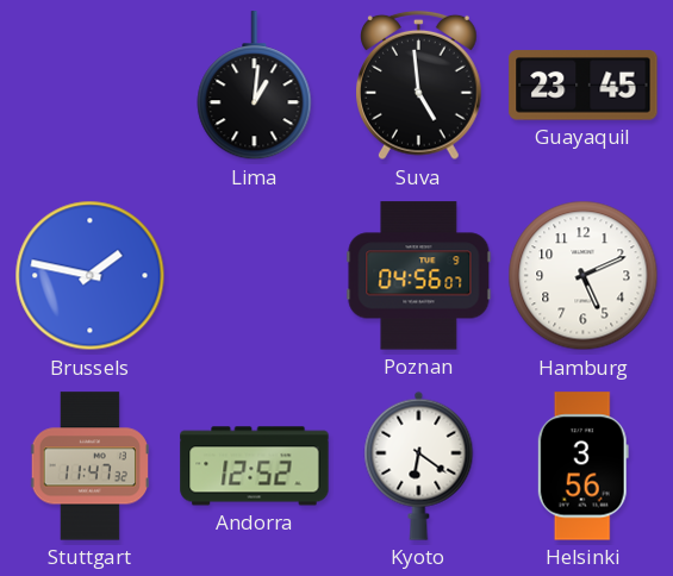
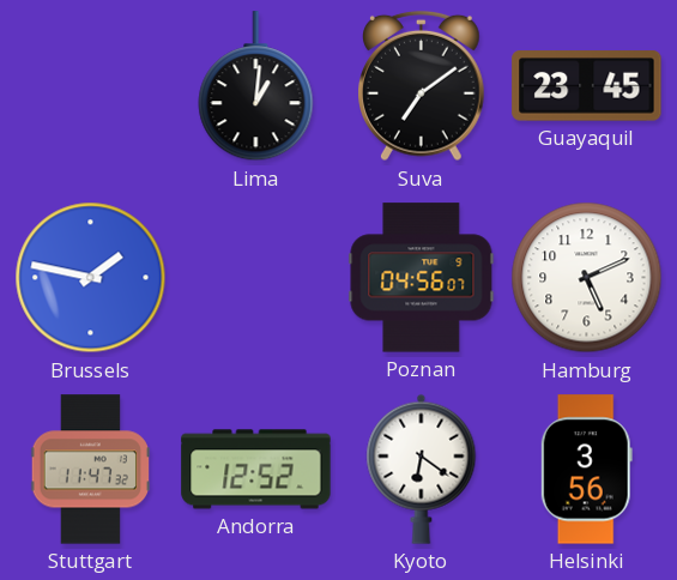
Suva: 4:59 -> 7:09 (422, 86)
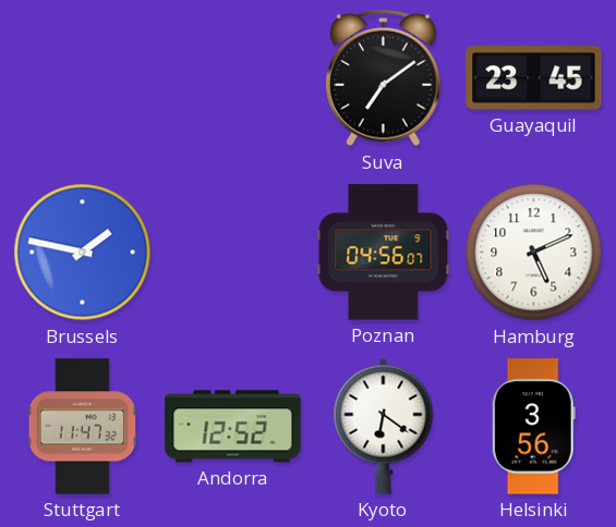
Lima: 1:01 -> none (256, 86)
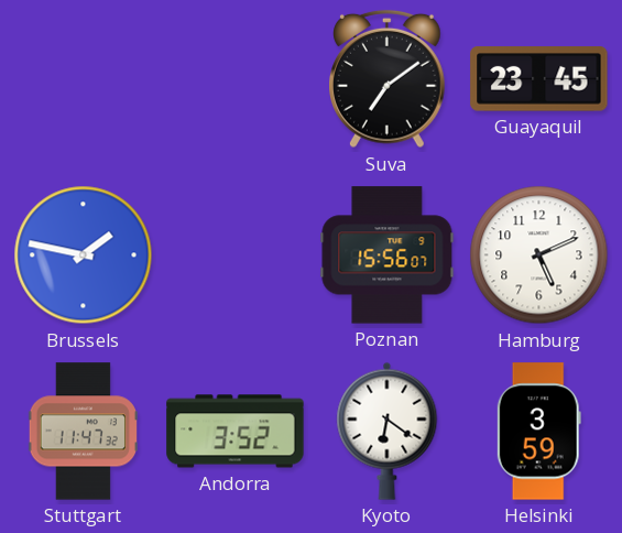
Poznan: 04:56 -> 15:56 (388, 255)
Andorra: 12:52 -> 3:52 (236, 432)
Helsinki: 3:56 -> 3:59 (538, 432)
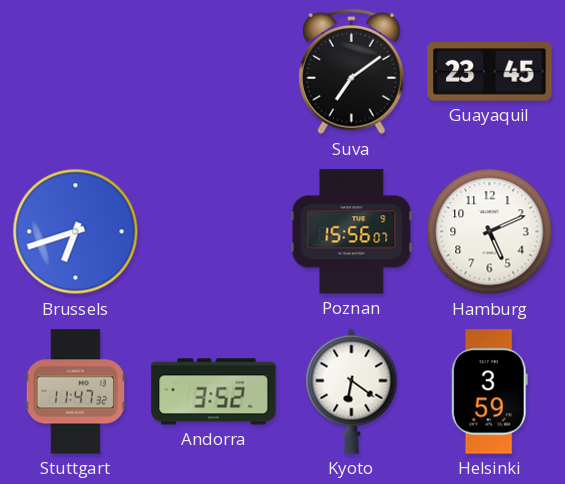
Brussels: 1:47 -> 6:42 (76, 232)
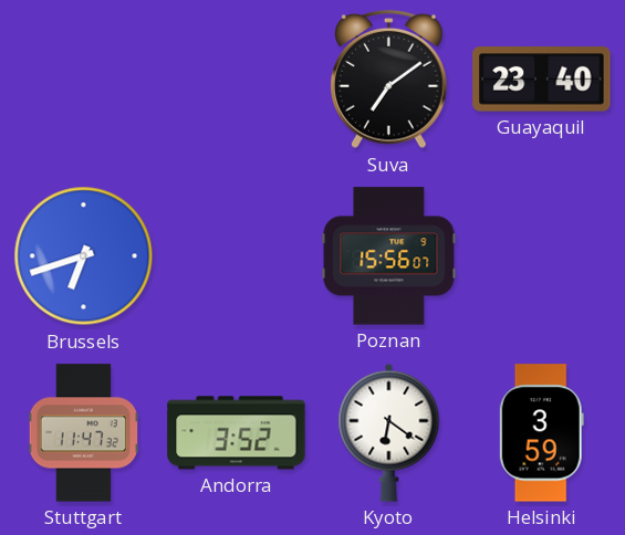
Guayaquil: 23:45 -> 23:40 (542, 80)
Hamburg: 5:11 -> none (490, 232)
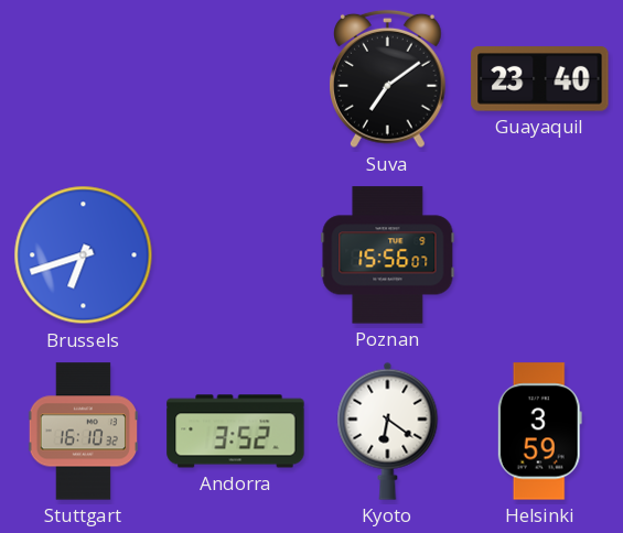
Stuttgart: 11:47 -> 16:10 (83, 432)
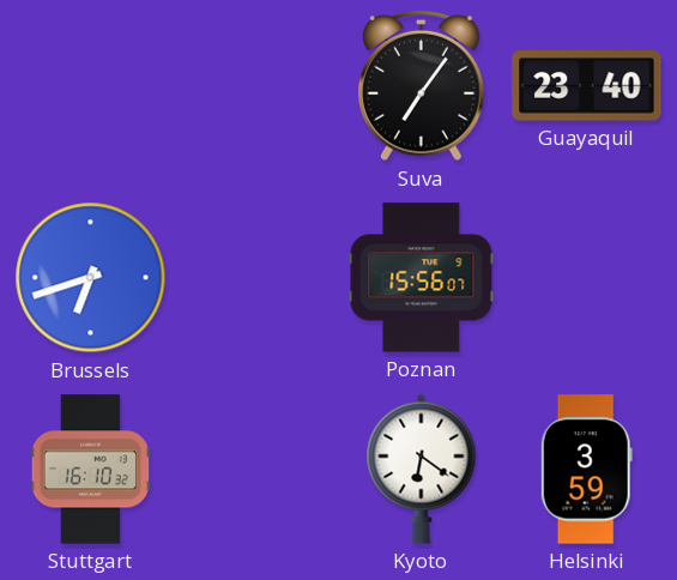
Suva: 7:09 -> 7:06 (422, 86)
Andorra: 3:52 -> none (236, 432)
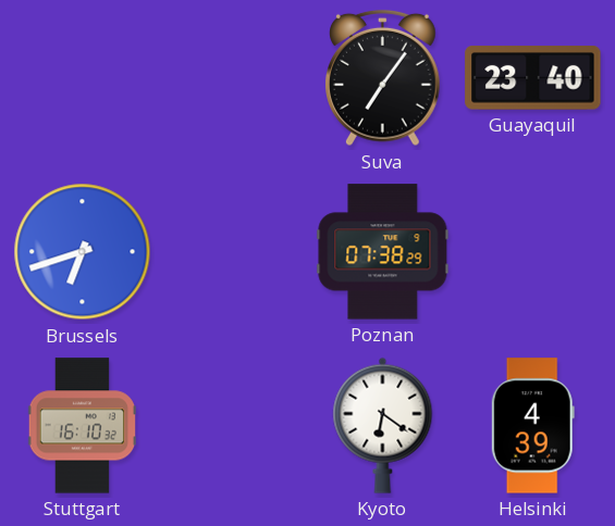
Poznan: 15:56 -> 07:38 (383, 252)
Helsinki: 3:59 -> 4:39 (532, 426)
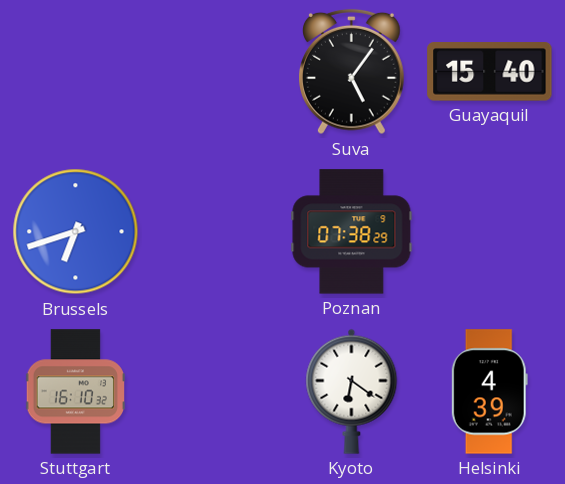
Suva: 7:06 -> 5:06 (352, 72)
Guayaquil: 23:40 -> 15:40 (490, 72)
